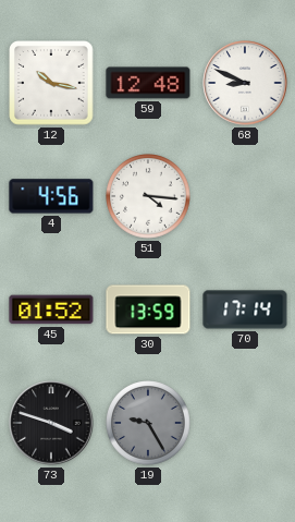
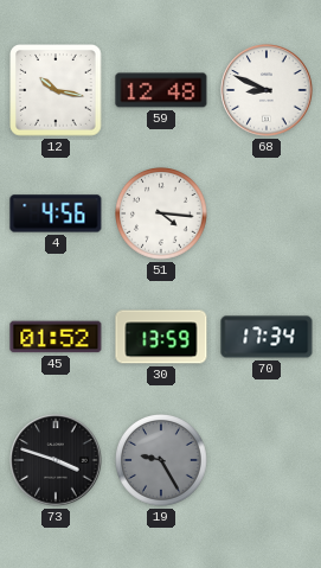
70: 17:14 -> 17:34 (267, 337)
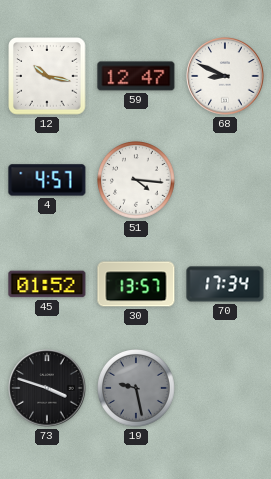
59: 12:48 -> 12:47 (136, 76)
4: 4:56 -> 4:57 (47, 180)
30: 13:59 -> 13:57 (136, 284)
19: 9:25 -> 9:28 (137, 389)
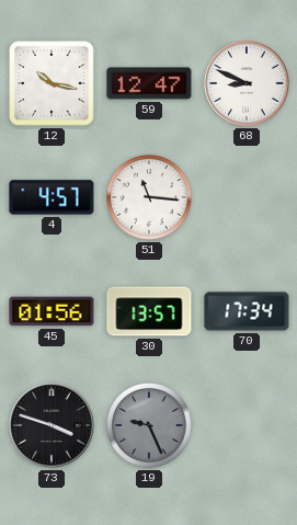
51: 4:16 -> 11:16 (150, 198)
45: 01:52 -> 01:56 (52, 311)
19: 9:28 -> 9:26 (150, 426)
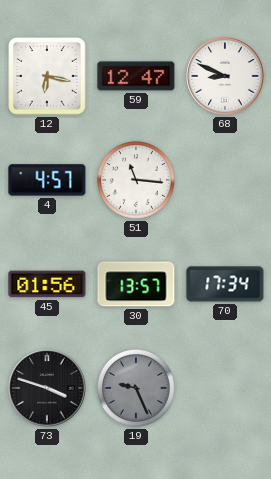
12: 10:17 -> 6:17 (47, 76)
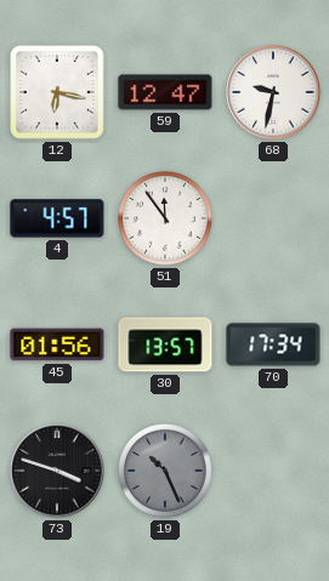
68: 8:49 -> 9:32 (273, 92)
51: 11:16 -> 11:54 (166, 220)
19: 9:26 -> 10:26 (166, 472)
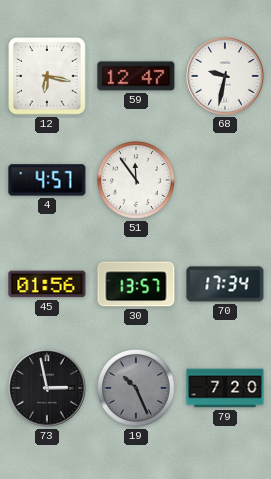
73: 3:48 -> 2:58 (47, 388)
79: none -> 7:20 (225, 388)
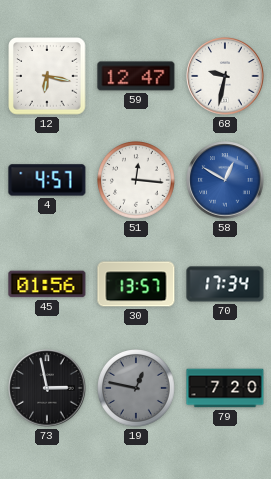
51: 11:54 -> 12:16 (137, 181)
58: none -> 12:50 (225, 180)
19: 10:26 -> 12:47 (137, 389)
